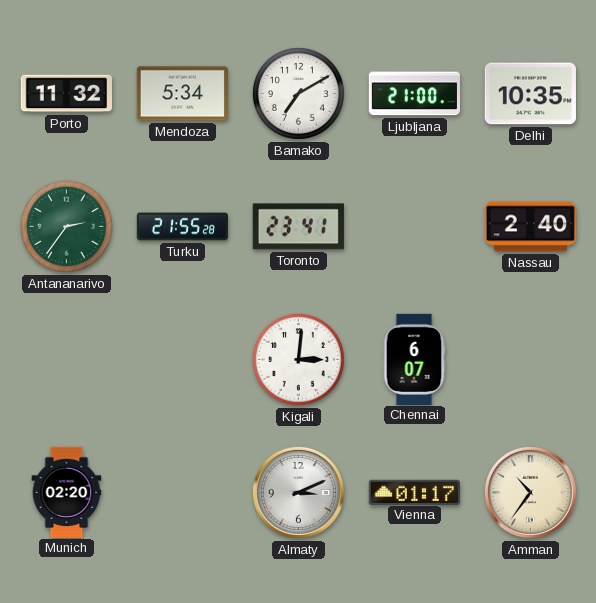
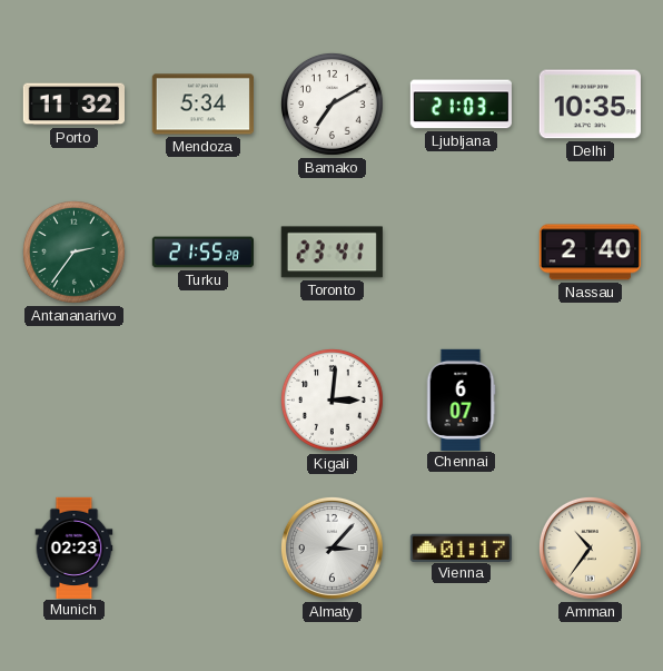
Ljubljana: 21:00 -> 21:03 (461, 105)
Munich: 02:20 -> 02:23 (75, 547)
Almaty: 3:11 -> 3:07 (331, 547)
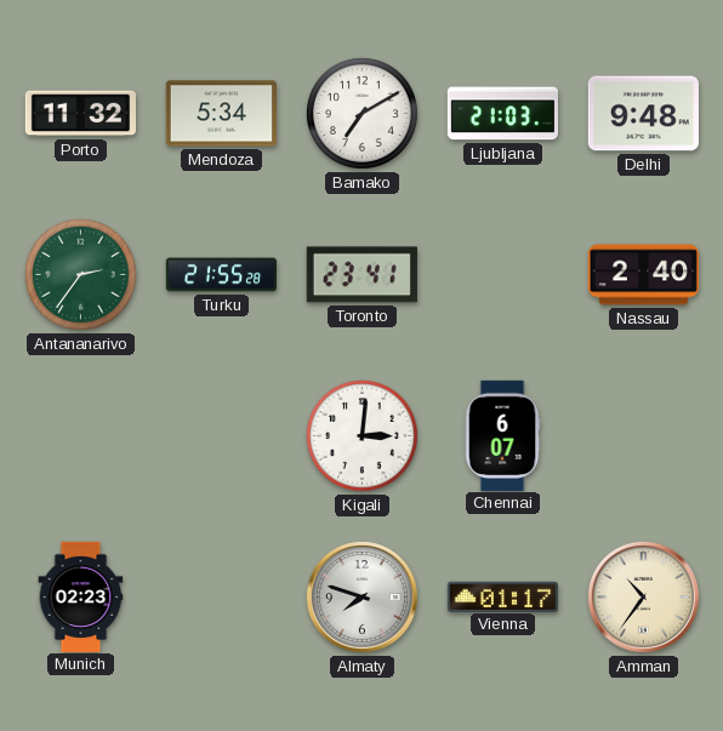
Delhi: 10:35 -> 9:48 (643, 114)
Almaty: 3:07 -> 7:48 (362, 596)
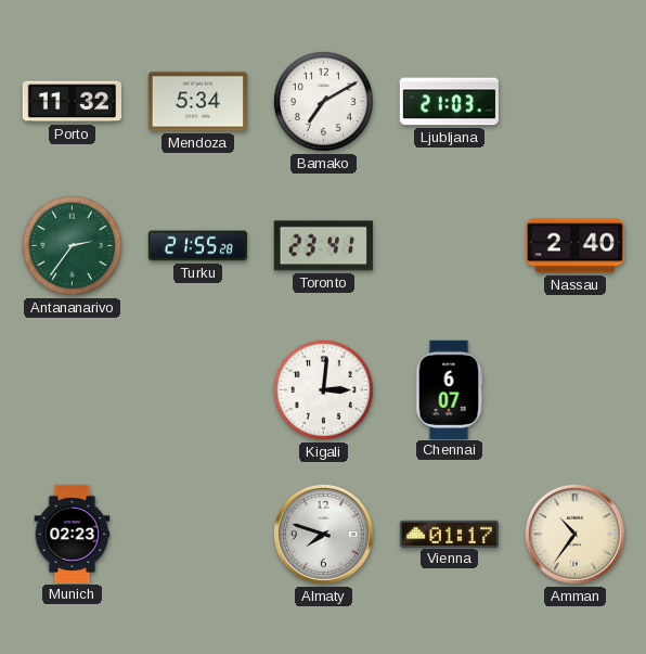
Delhi: 9:48 -> none (643, 114)
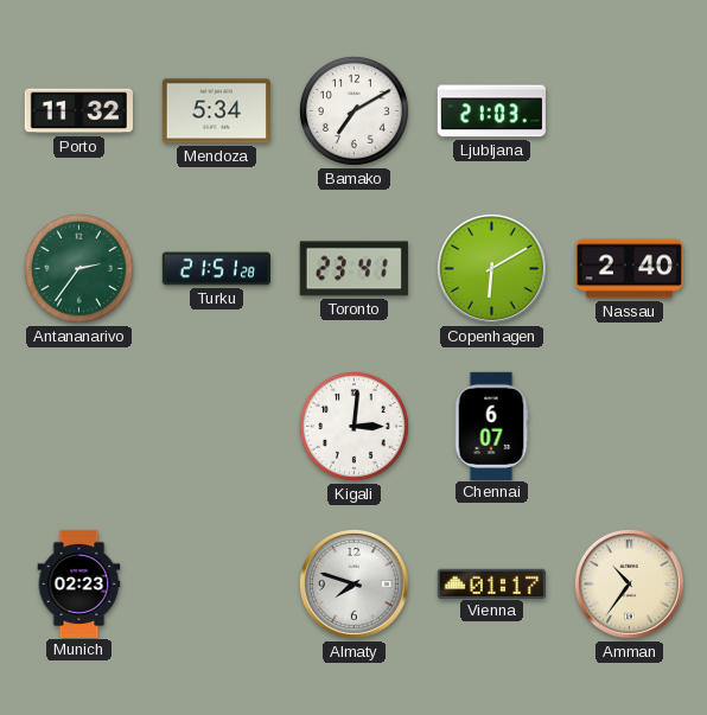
Turku: 21:55 -> 21:51 (216, 269)
Copenhagen: none -> 6:10 (491, 268)
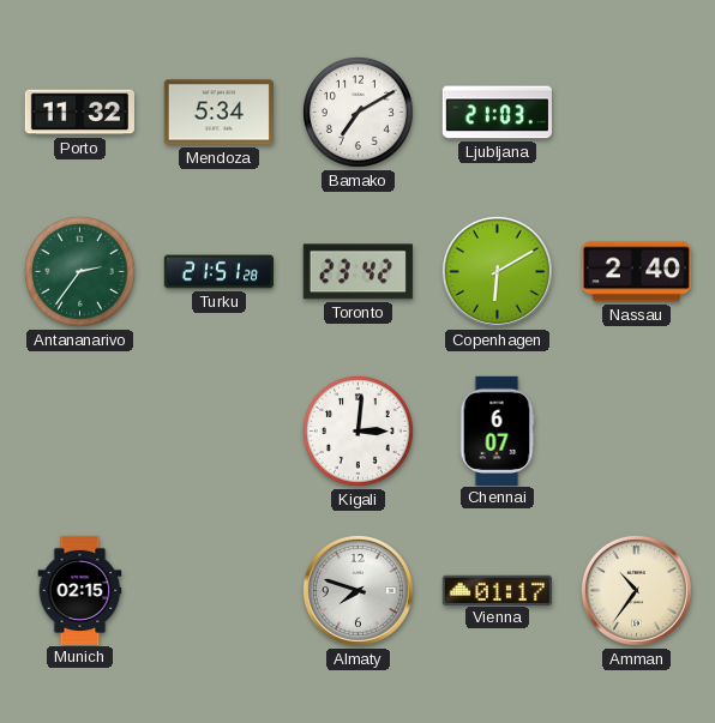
Toronto: 23:41 -> 23:42 (357, 272)
Munich: 02:23 -> 02:15 (80, 590)
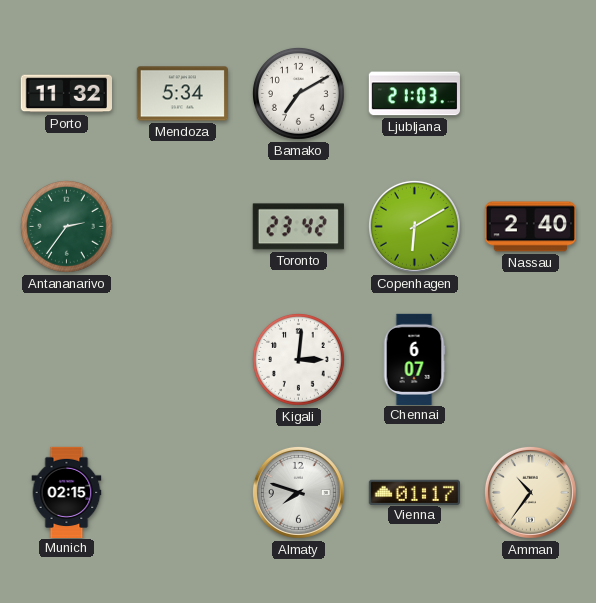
Turku: 21:51 -> none (218, 272)
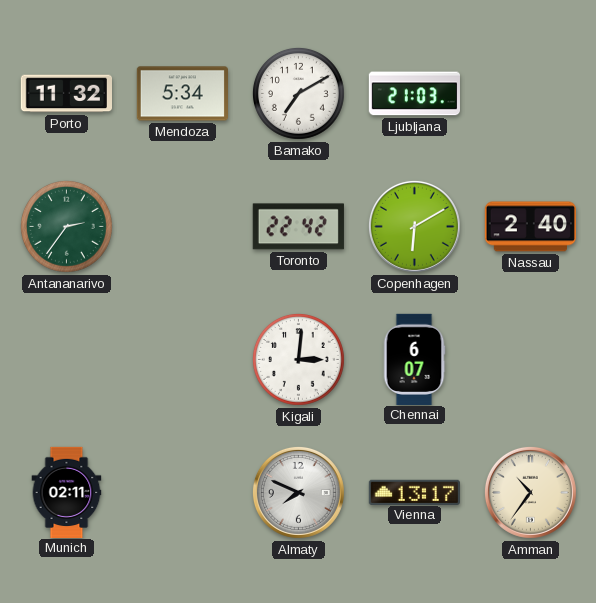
Toronto: 23:42 -> 22:42 (298, 227)
Munich: 02:15 -> 02:11 (67, 492)
Almaty: 7:48 -> 7:49 (298, 492)
Vienna: 01:17 -> 13:17 (414, 492)
